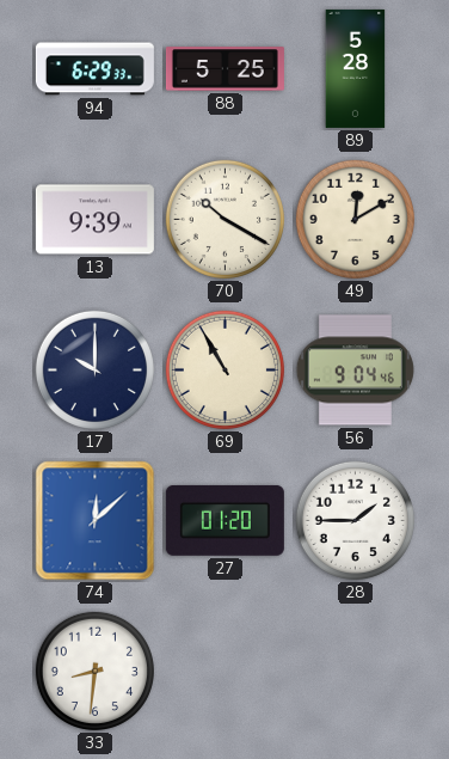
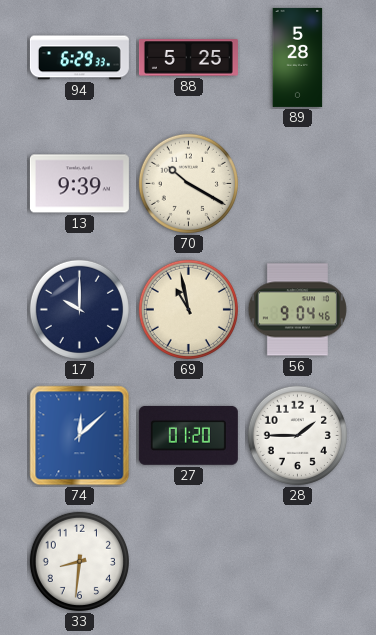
49: 12:10 -> none (355, 219)
69: 10:55 -> 10:58 (188, 309)
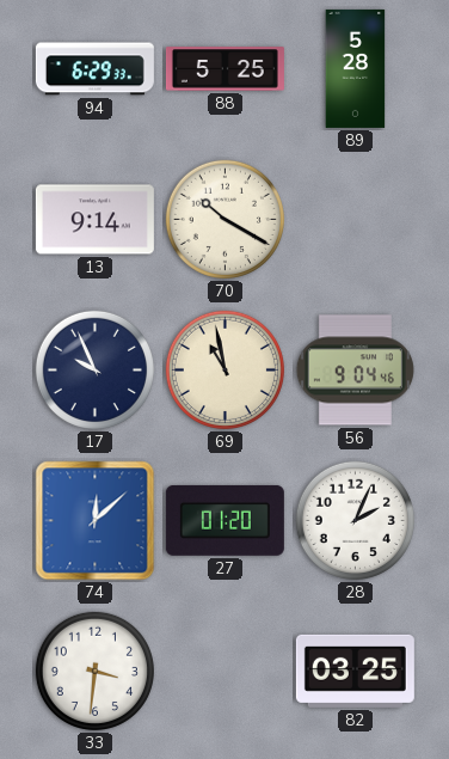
13: 9:39 -> 9:14 (94, 220)
17: 10:00 -> 9:56 (94, 369)
28: 1:45 -> 2:04 (355, 520)
33: 8:31 -> 3:31 (94, 671)
82: none -> 03:25 (355, 671)
